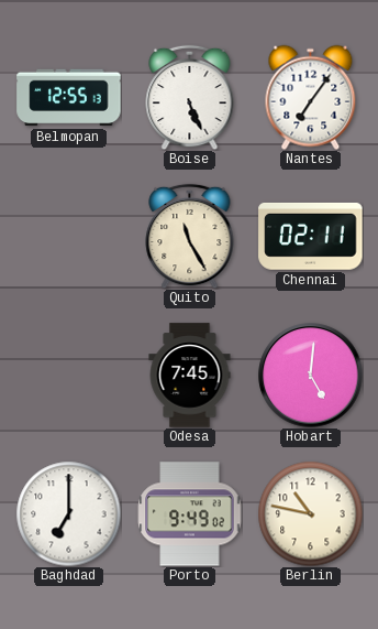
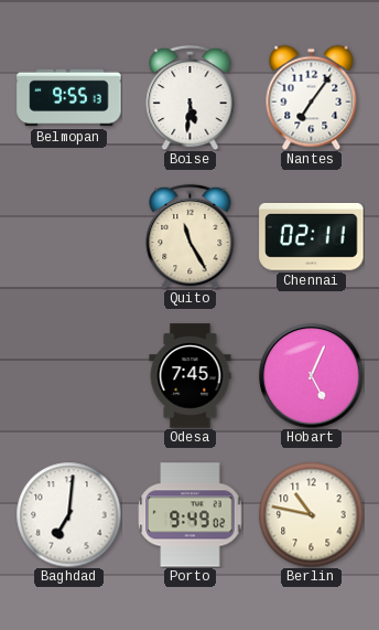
Belmopan: 12:55 -> 9:55 (69, 98)
Boise: 5:26 -> 5:31 (191, 97)
Hobart: 5:01 -> 5:04 (312, 376)
Baghdad: 7:00 -> 7:01 (68, 514)
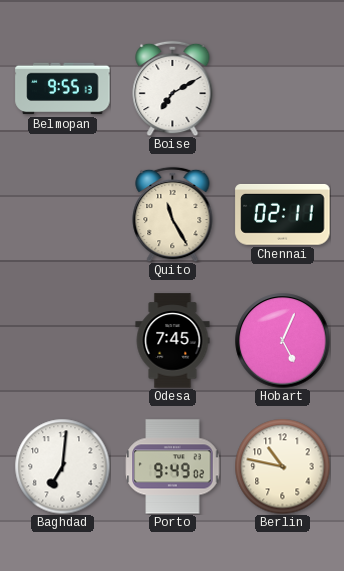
Boise: 5:31 -> 7:10 (173, 88)
Nantes: 7:06 -> none (312, 97)
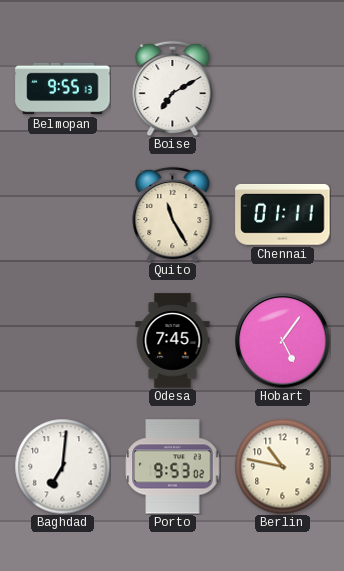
Chennai: 02:11 -> 01:11 (283, 215)
Hobart: 5:04 -> 5:06 (283, 341)
Porto: 9:49 -> 9:53 (173, 467)
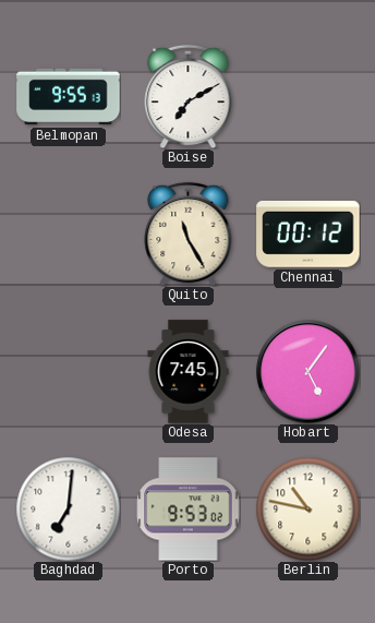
Chennai: 01:11 -> 00:12 (309, 235)
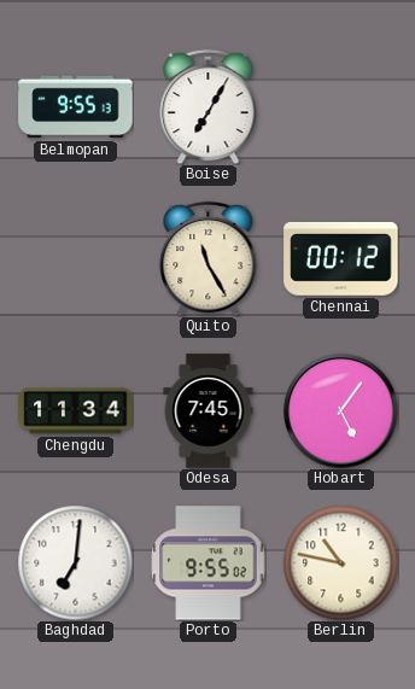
Boise: 7:10 -> 7:05 (209, 106)
Chengdu: none -> 11:34 (76, 411)
Porto: 9:53 -> 9:55 (209, 564)
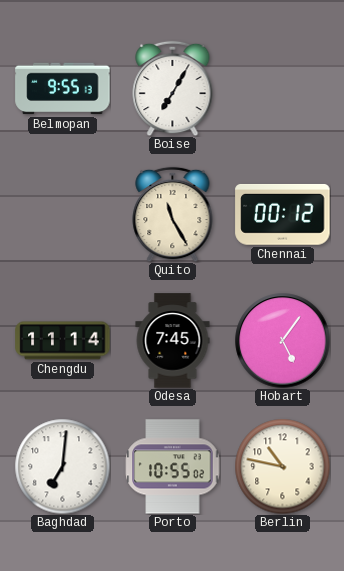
Chengdu: 11:34 -> 11:14 (63, 341)
Porto: 9:55 -> 10:55 (173, 467)
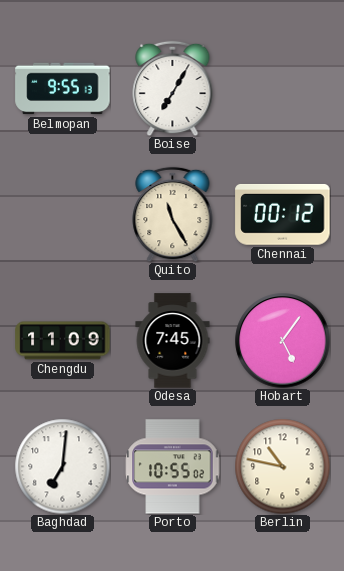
Chengdu: 11:14 -> 11:09 (63, 341)
